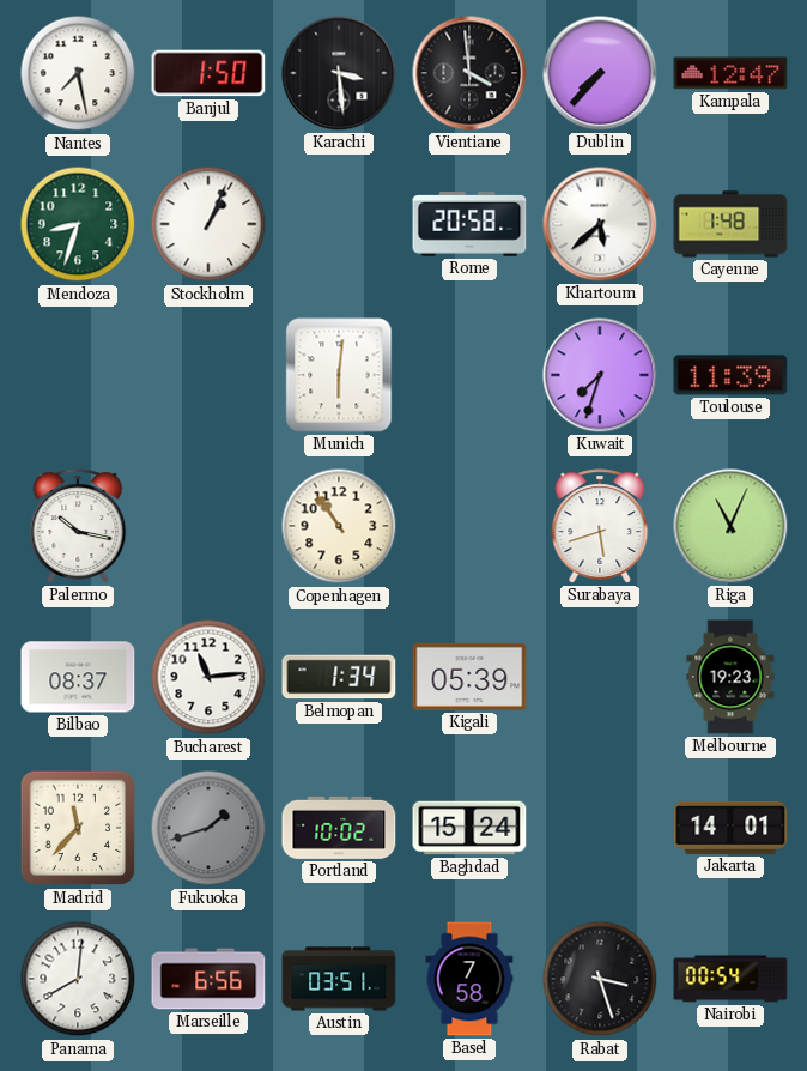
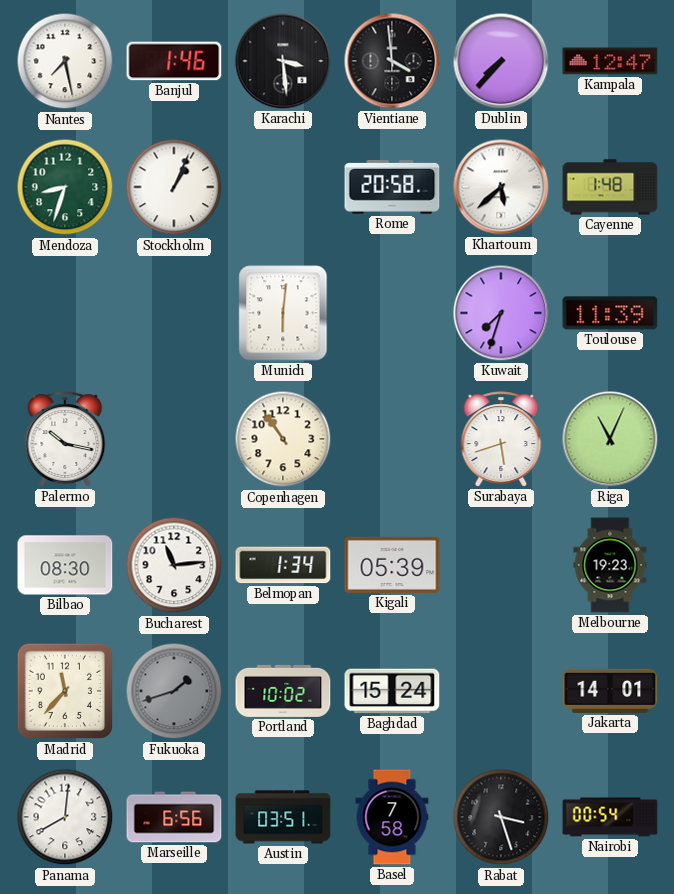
Banjul: 1:50 -> 1:46 (174, 61)
Bilbao: 08:37 -> 08:30 (65, 565)
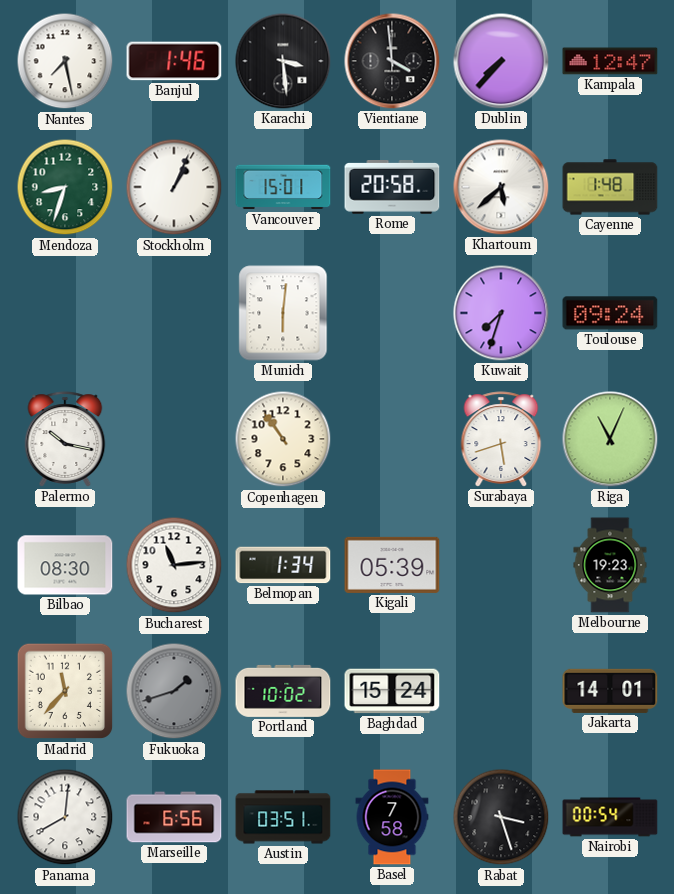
Vancouver: none -> 15:01 (283, 187)
Toulouse: 11:39 -> 09:24 (610, 313)
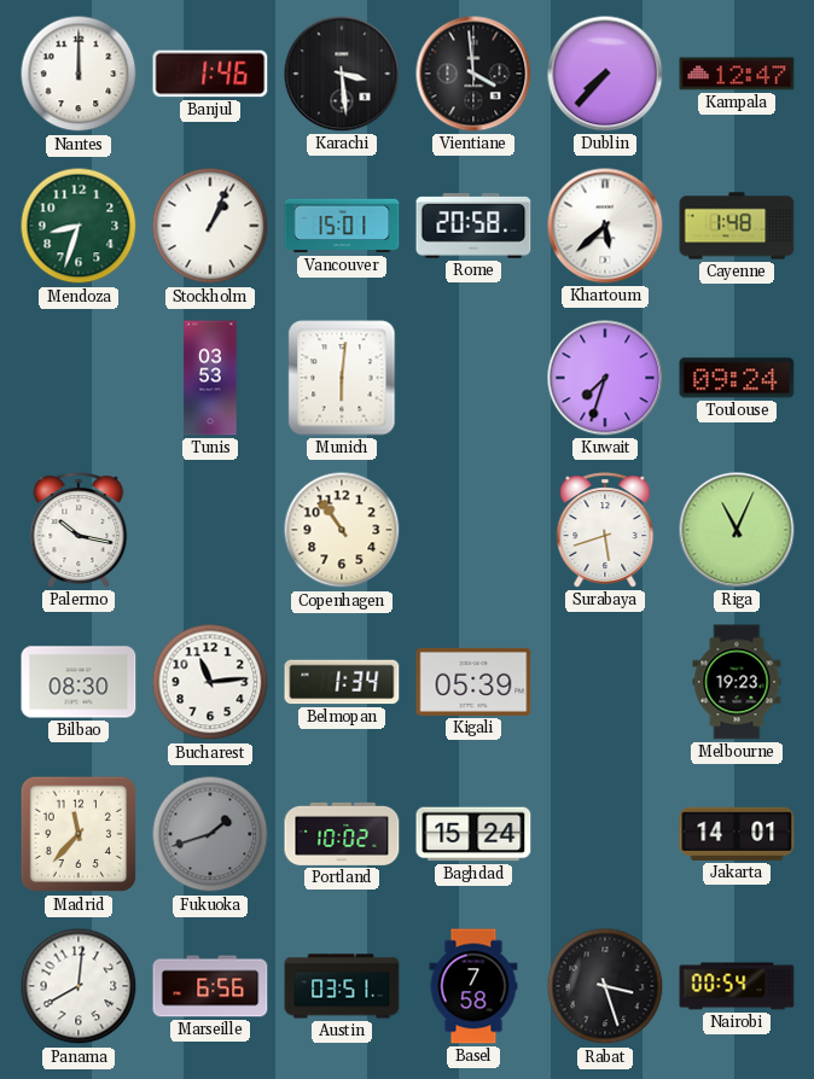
Nantes: 7:28 -> 12:00 (79, 74)
Tunis: none -> 03:53 (210, 378)
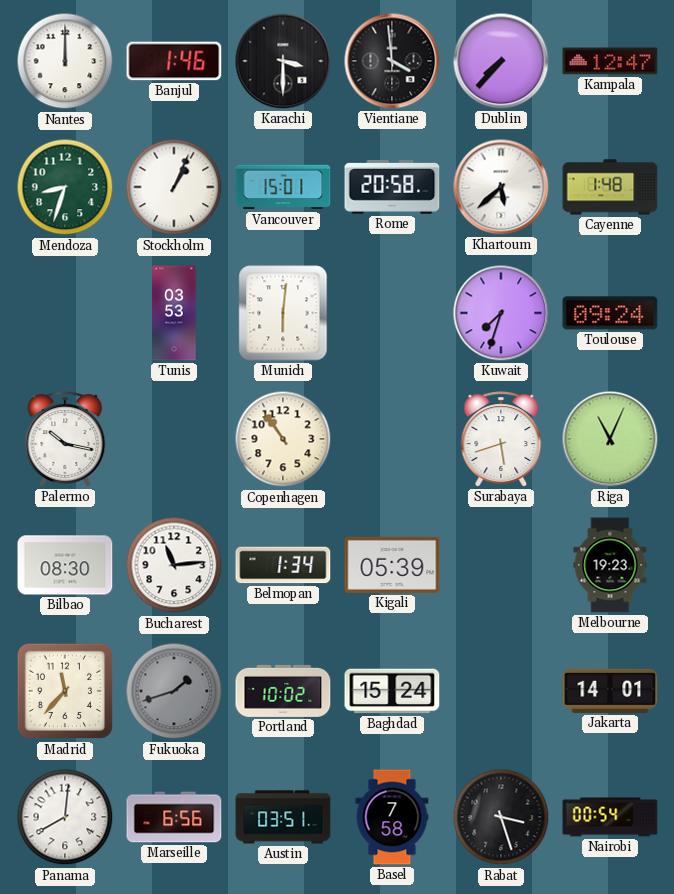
Karachi: 3:29 -> 3:30 (283, 61)
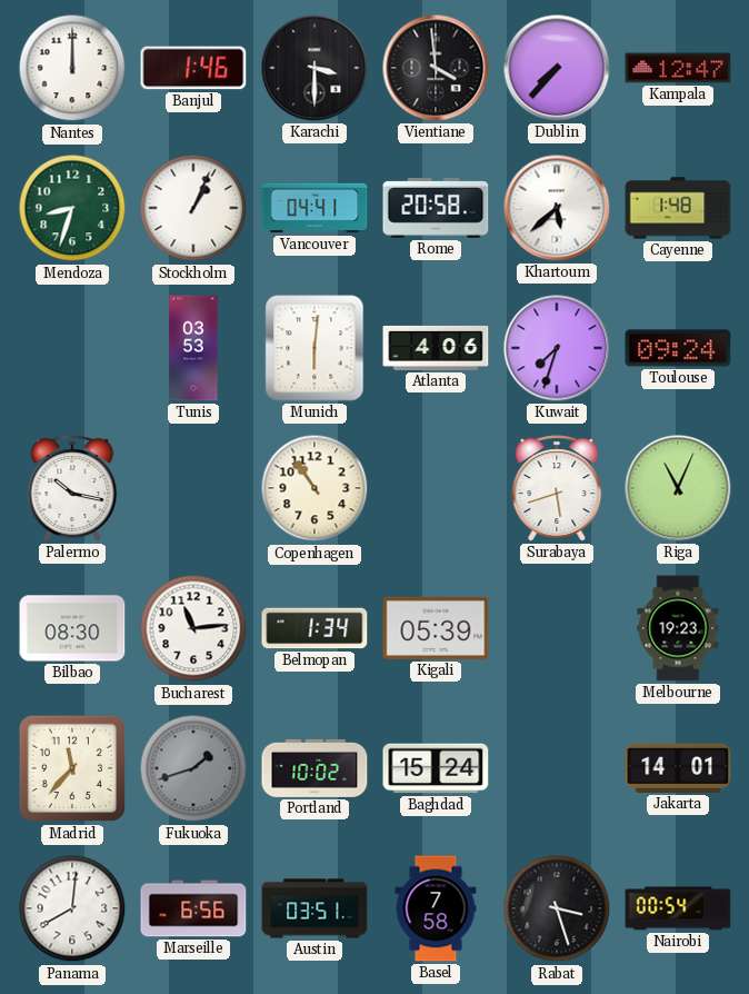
Vancouver: 15:01 -> 04:41 (314, 208)
Atlanta: none -> 4:06 (436, 348)
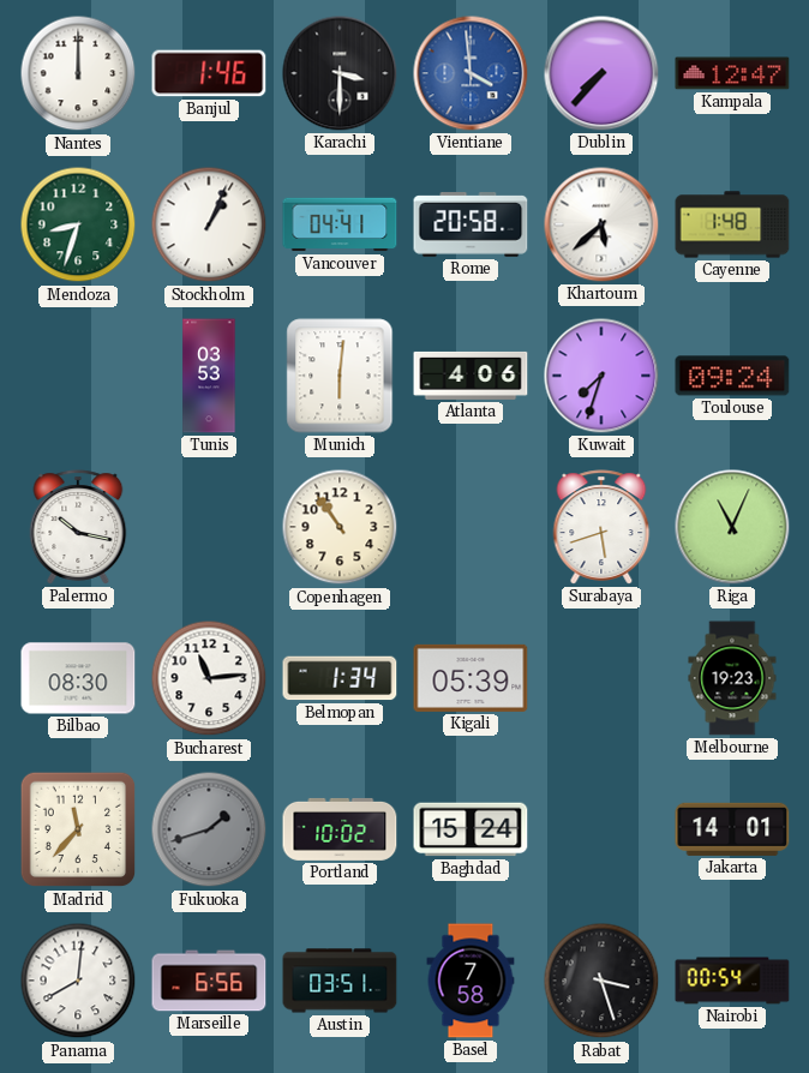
Vientiane dial: black -> blue (471, 73)
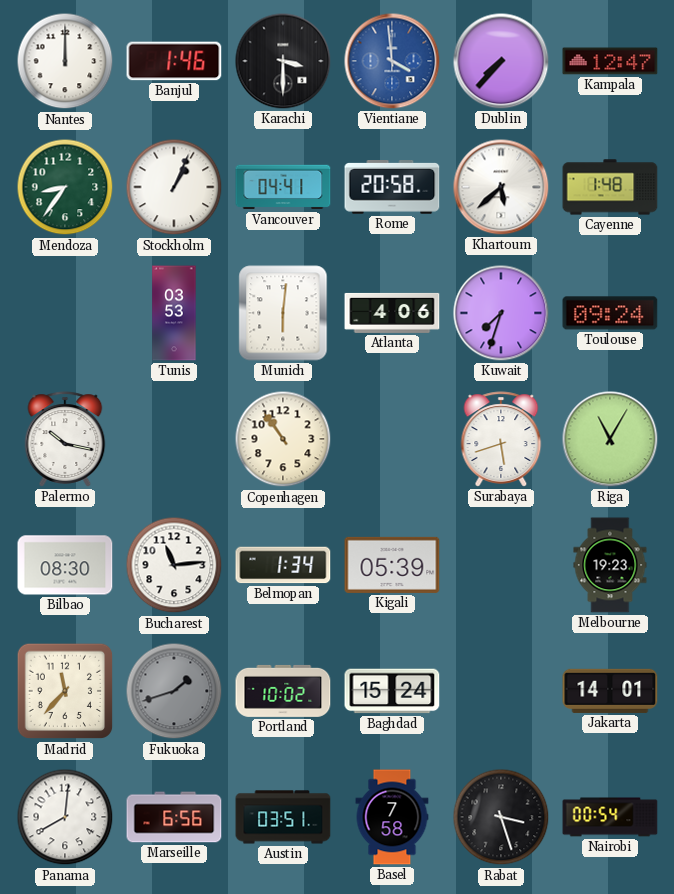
Mendoza: 8:33 -> 8:36 (65, 187)
Riga: 11:04 -> 11:05 (610, 439)
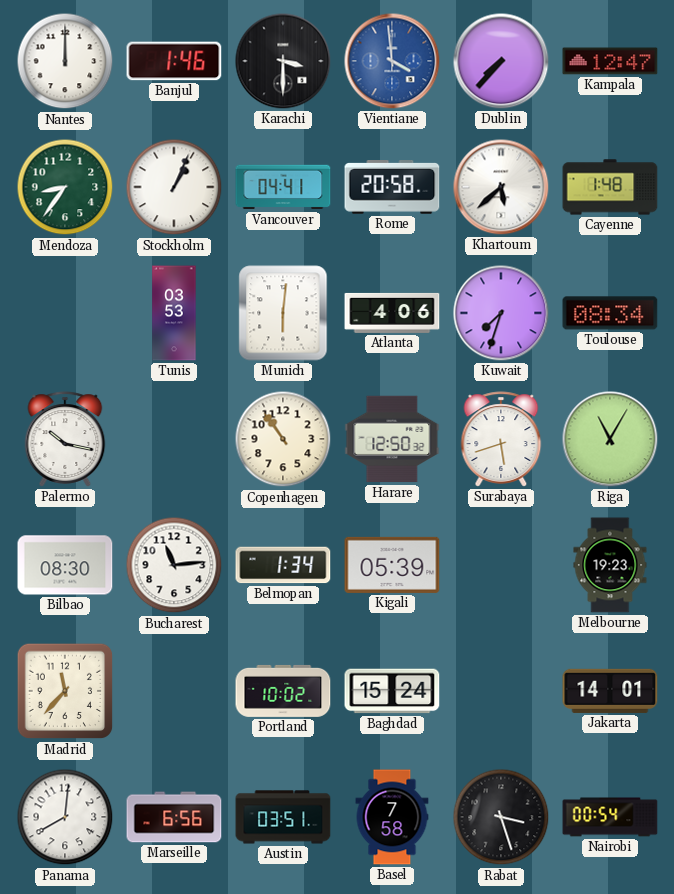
Toulouse: 09:24 -> 08:34 (610, 313)
Harare: none -> 12:50 (392, 439)
Fukuoka: 1:42 -> none (174, 691)
